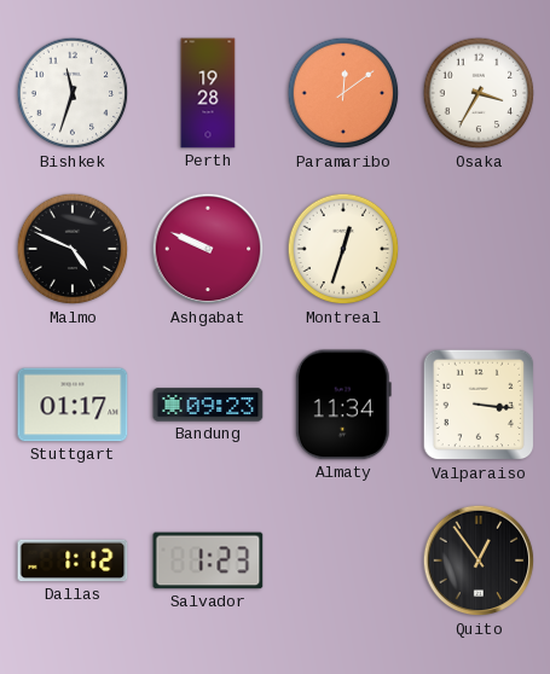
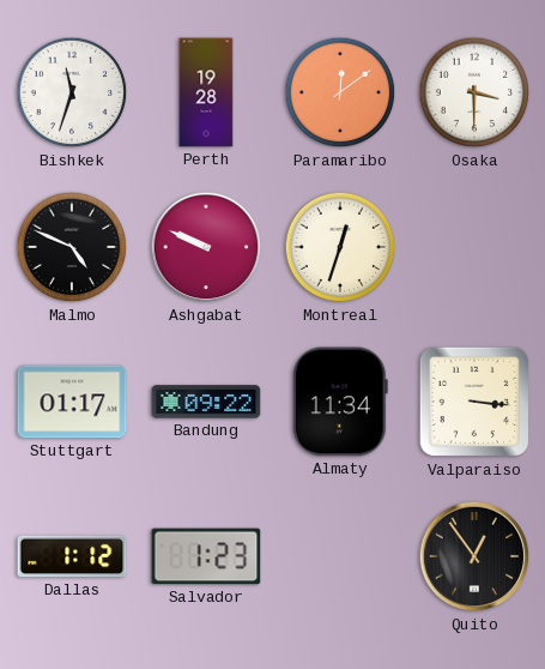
Osaka: 3:35 -> 3:30 (474, 92)
Bandung: 09:23 -> 09:22 (206, 402)
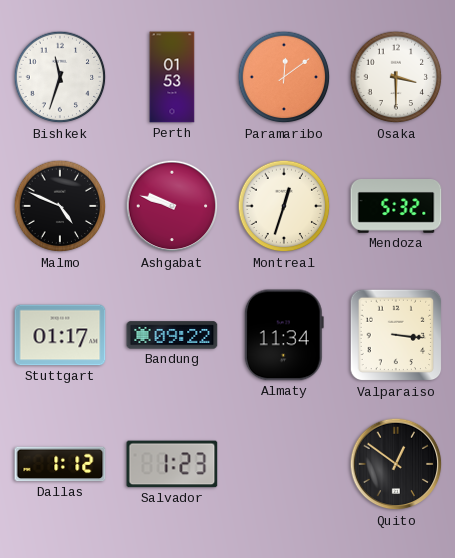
Perth: 19:28 -> 01:53 (172, 77)
Ashgabat: 9:49 -> 9:48 (172, 206)
Mendoza: none -> 5:32 (396, 207)
Quito: 12:54 -> 12:51 (396, 464)
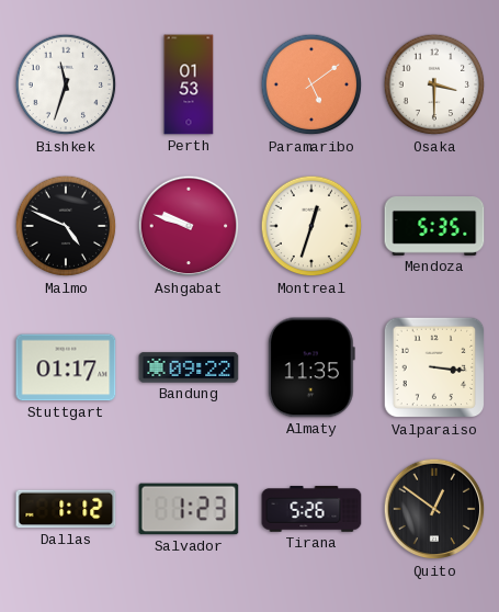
Paramaribo: 12:09 -> 5:09 (311, 84)
Mendoza: 5:32 -> 5:35 (434, 227)
Almaty: 11:34 -> 11:35 (311, 367)
Tirana: none -> 5:26 (311, 509)
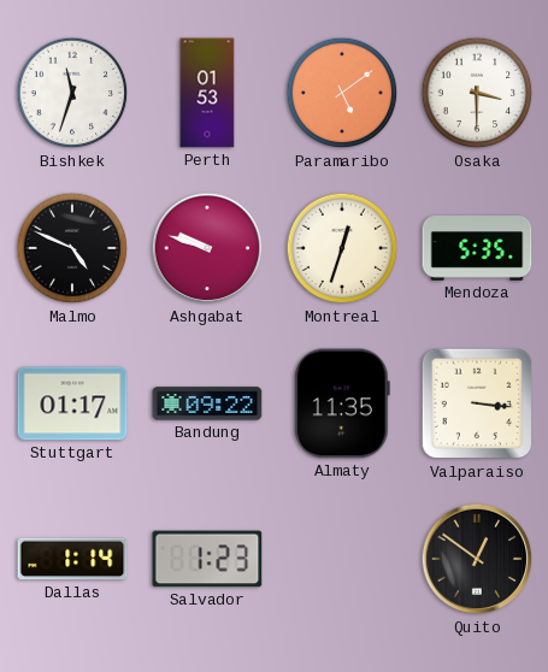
Dallas: 1:12 -> 1:14 (72, 559)
Tirana: 5:26 -> none (311, 509)
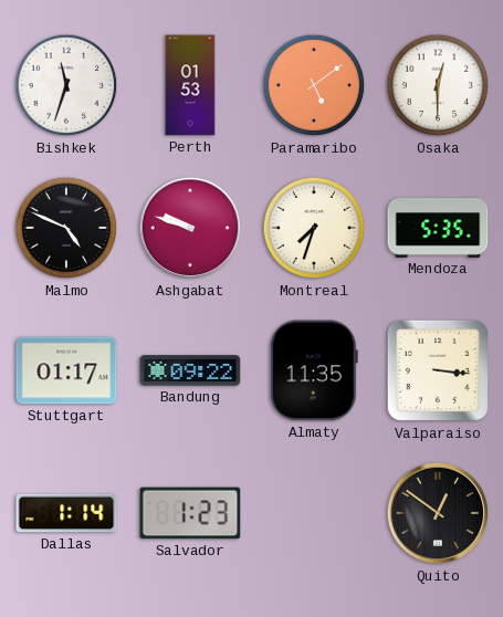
Osaka: 3:30 -> 12:30 (438, 85)
Montreal: 12:33 -> 7:33 (314, 228)
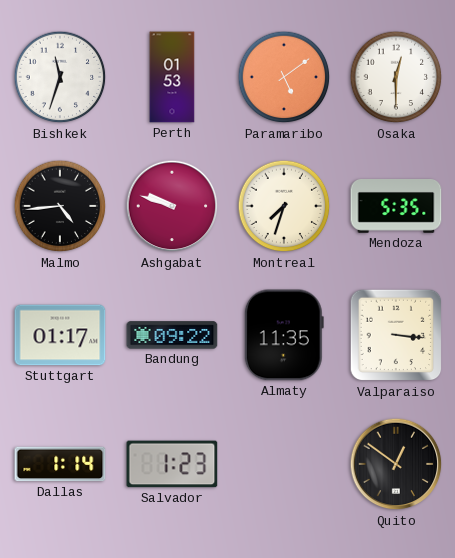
Malmo: 4:49 -> 4:44 (60, 206)
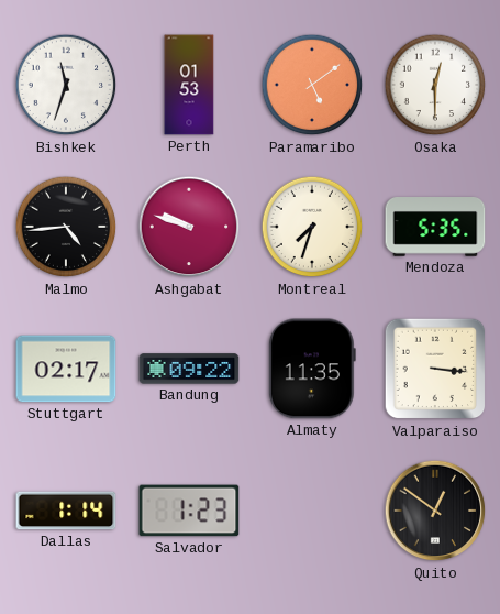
Stuttgart: 01:17 -> 02:17 (66, 369)
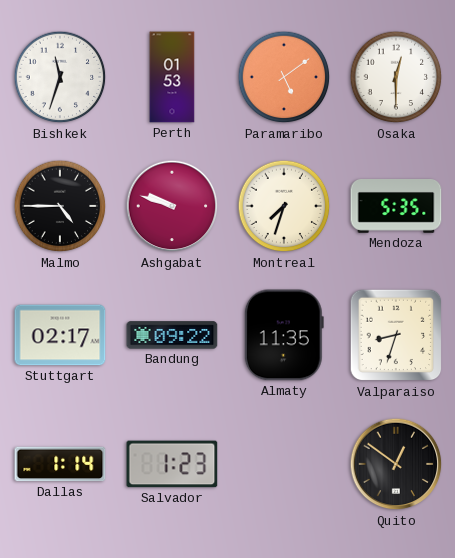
Malmo: 4:44 -> 4:45 (60, 206)
Valparaiso: 3:16 -> 8:33 (396, 335)
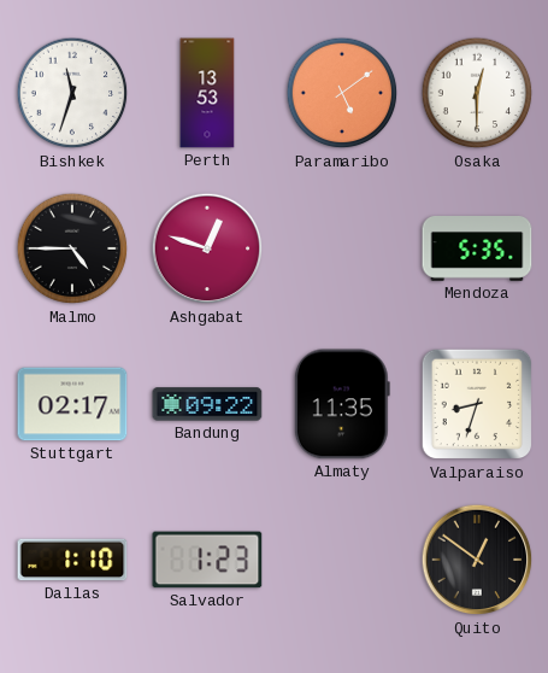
Perth: 01:53 -> 13:53 (207, 93)
Ashgabat: 9:48 -> 12:48 (207, 248)
Montreal: 7:33 -> none (284, 206)
Dallas: 1:14 -> 1:10 (72, 560)
